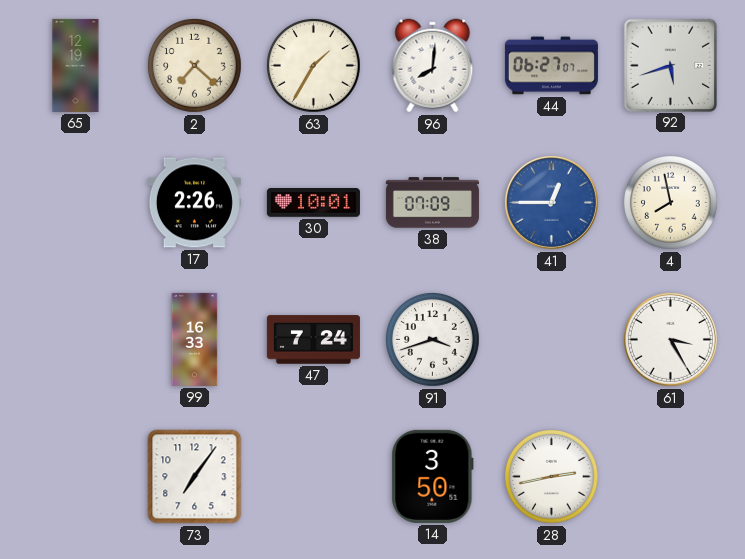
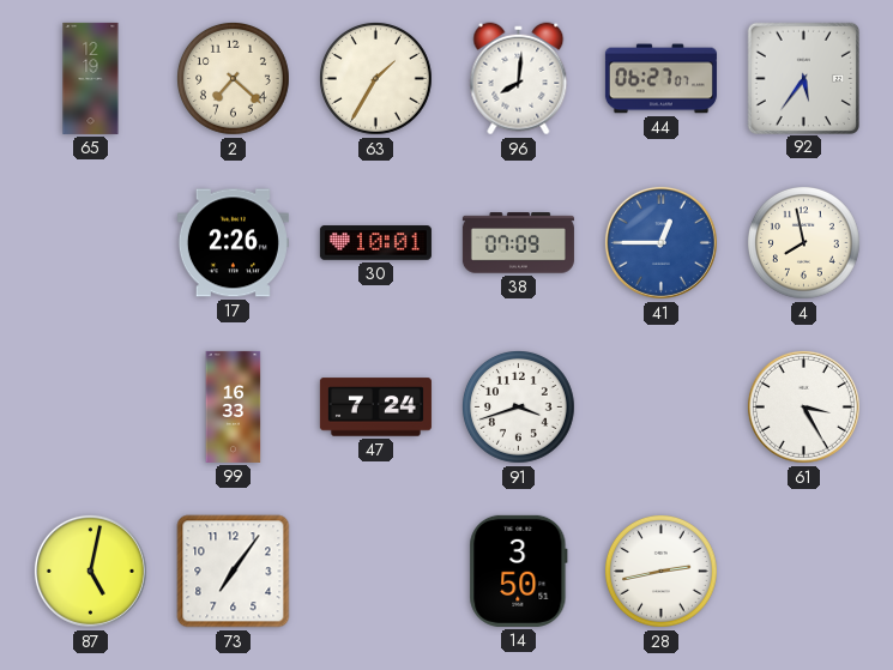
92: 5:42 -> 5:36 (803, 78)
87: none -> 5:02 (90, 571)
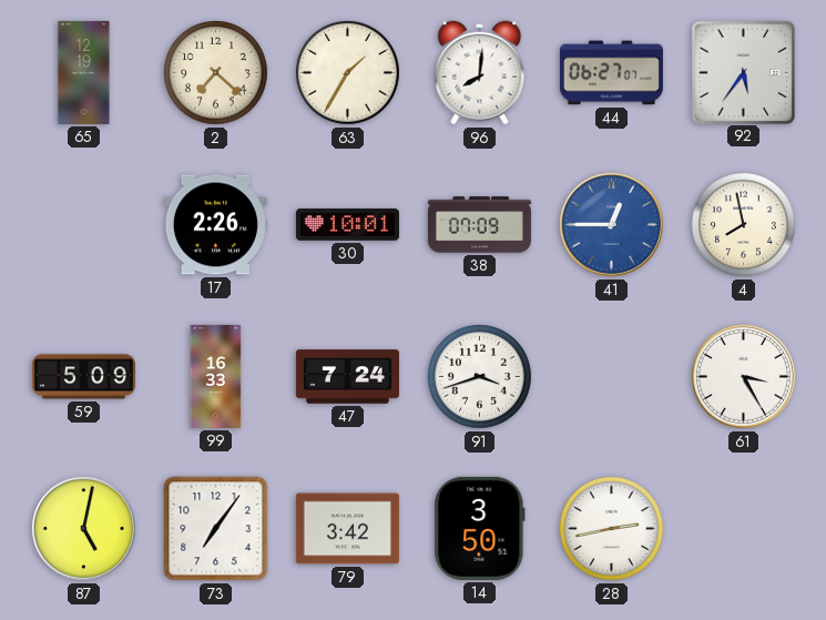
59: none -> 5:09 (83, 377)
79: none -> 3:42 (347, 529)
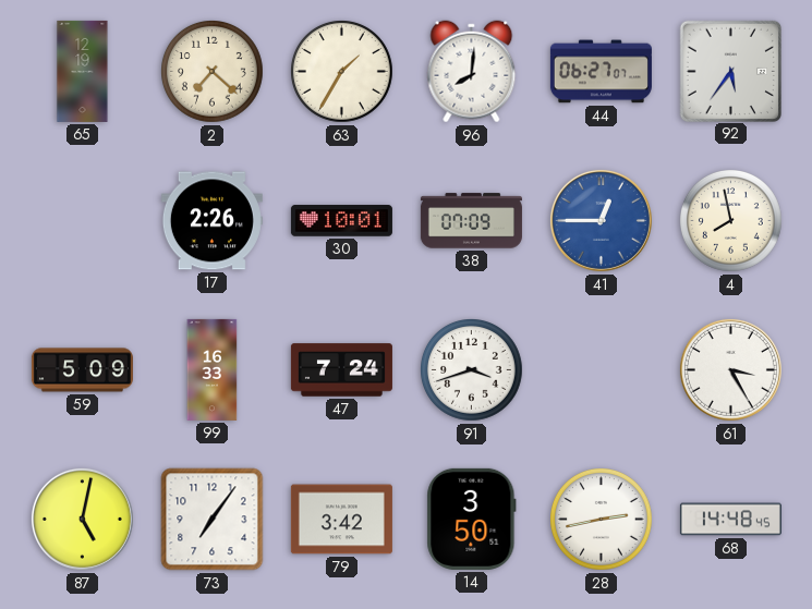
68: none -> 14:48 (730, 520)
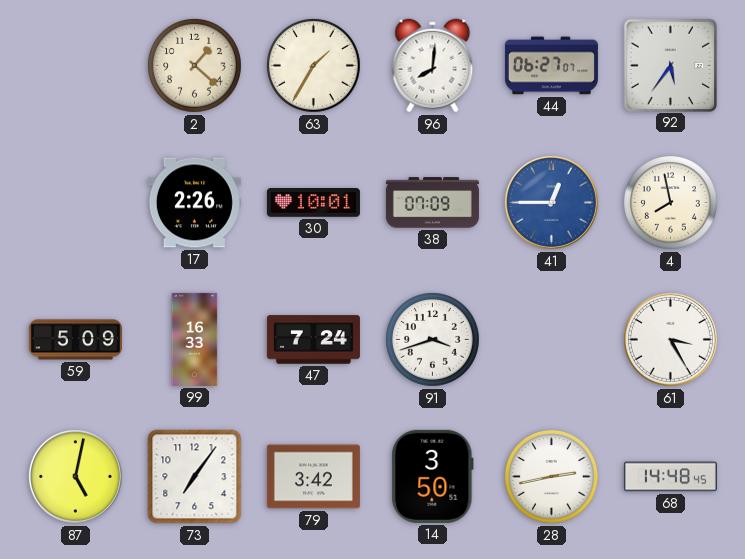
65: 12:19 -> none (83, 71)
2: 7:22 -> 1:22 (195, 66)
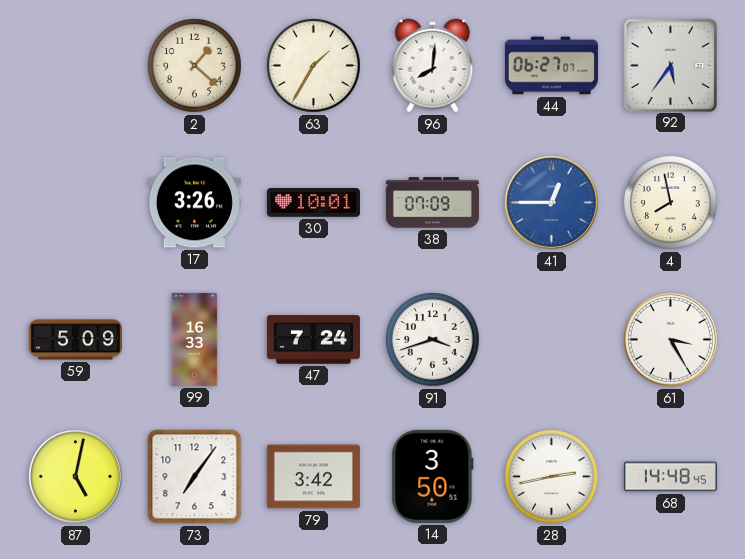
17: 2:26 -> 3:26 (194, 203)
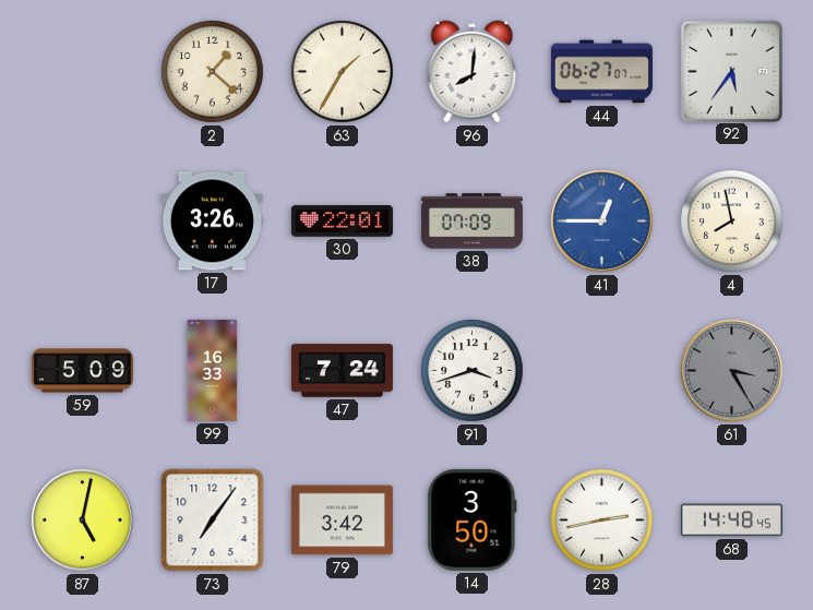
30: 10:01 -> 22:01 (342, 222)
61 dial: white -> grey (731, 370)
